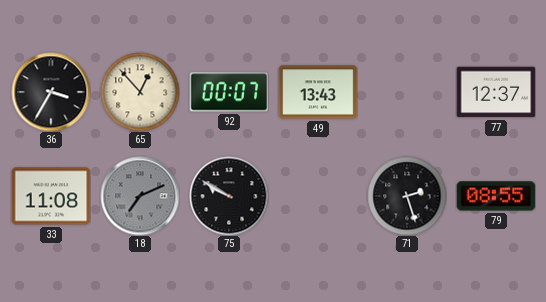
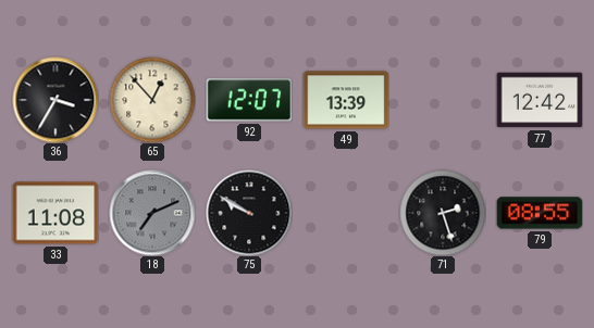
92: 00:07 -> 12:07 (249, 100)
49: 13:43 -> 13:39 (346, 100)
77: 12:37 -> 12:42 (540, 100)
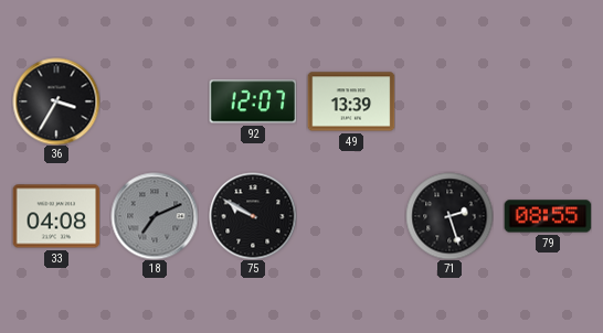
65: 12:53 -> none (152, 100)
77: 12:42 -> none (540, 100)
33: 11:08 -> 04:08 (56, 216)
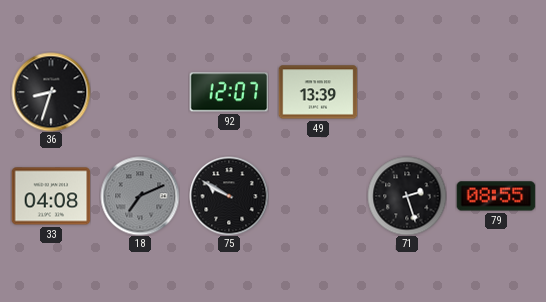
36: 3:35 -> 8:33 (51, 92)
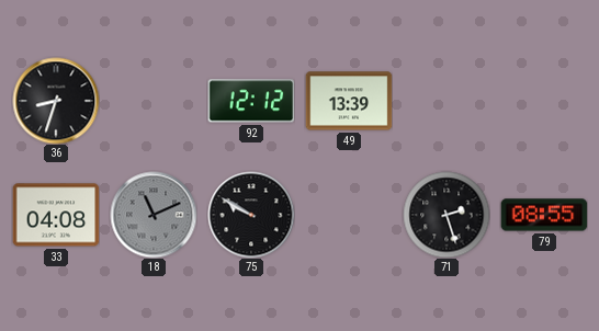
92: 12:07 -> 12:12 (251, 101)
18: 7:11 -> 11:11 (154, 215)
